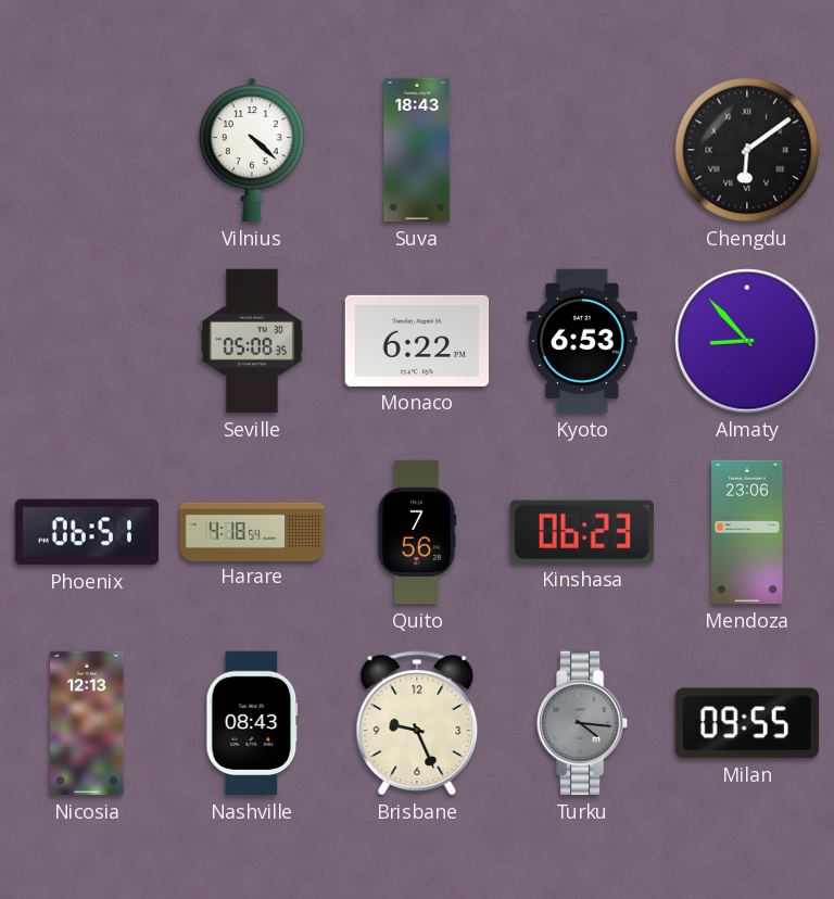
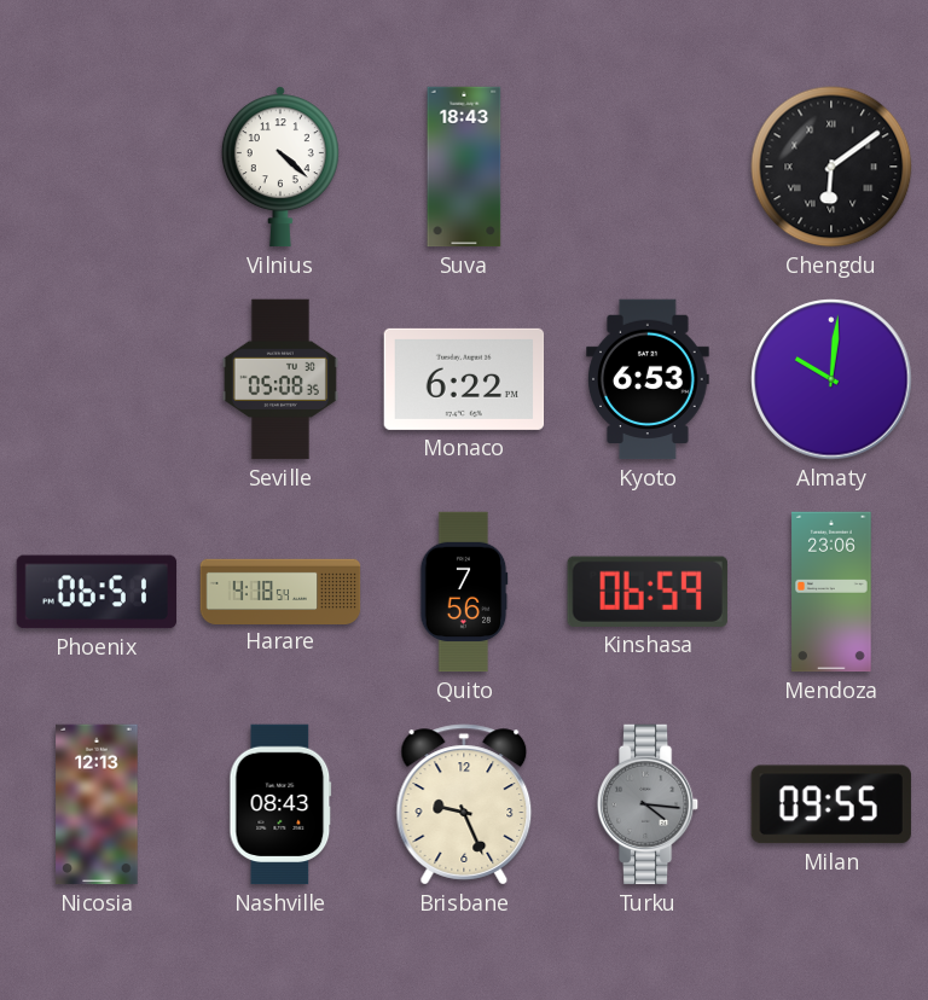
Almaty: 8:53 -> 10:01 (831, 379)
Kinshasa: 06:23 -> 06:59 (648, 592)
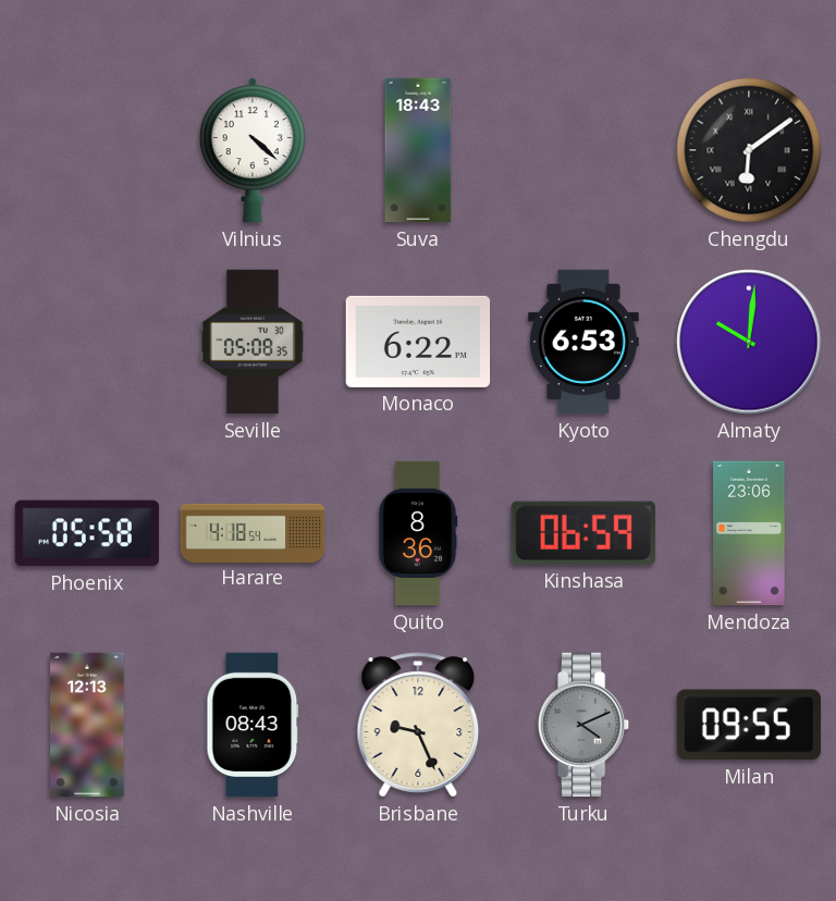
Phoenix: 06:51 -> 05:58 (86, 533)
Quito: 7:56 -> 8:36 (418, 533)
Turku: 4:16 -> 4:11 (583, 725)
